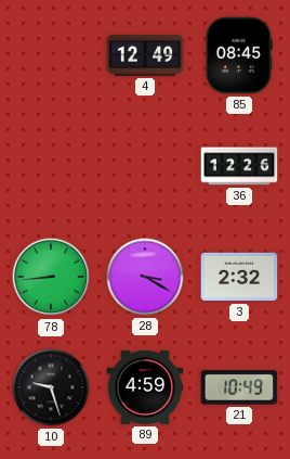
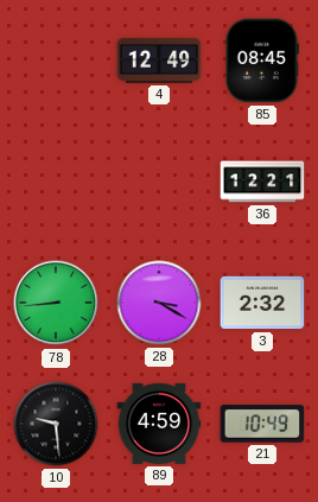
36: 12:26 -> 12:21 (262, 182)
10: 9:27 -> 9:29 (56, 424)
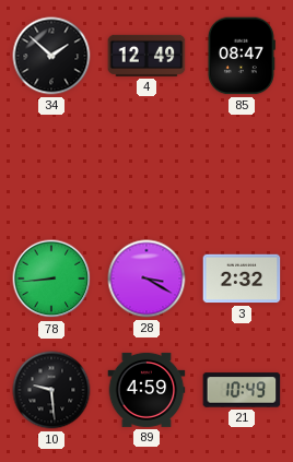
34: none -> 1:52 (51, 56)
85: 08:45 -> 08:47 (241, 56)
36: 12:21 -> none (262, 182)
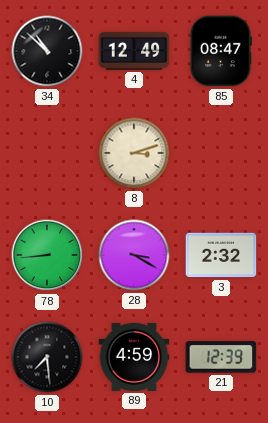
34: 1:52 -> 10:52 (47, 51)
8: none -> 3:12 (134, 153)
10: 9:29 -> 7:29 (47, 357)
21: 10:49 -> 12:39 (221, 357)
